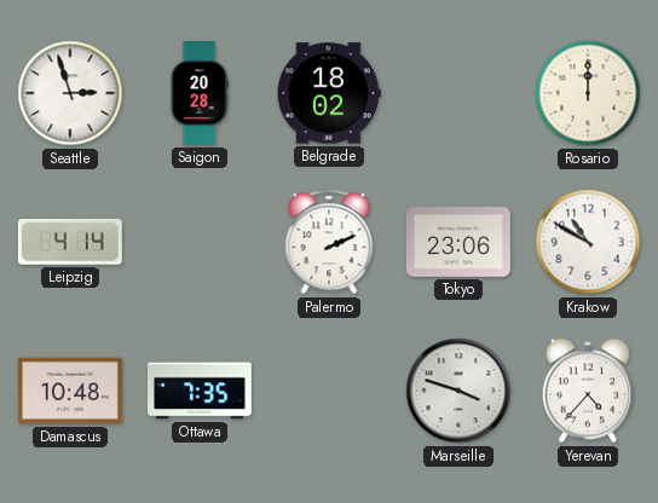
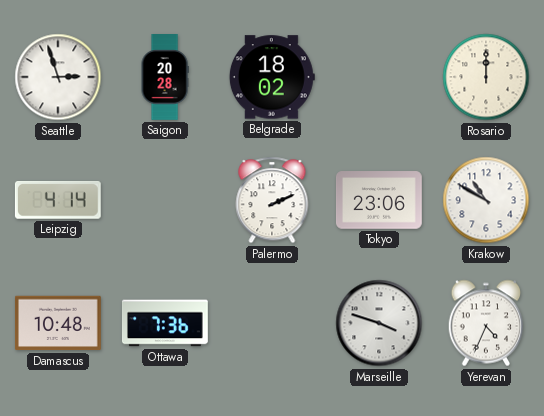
Ottawa: 7:35 -> 7:36 (165, 323)
Yerevan: 4:37 -> 4:34 (486, 323)
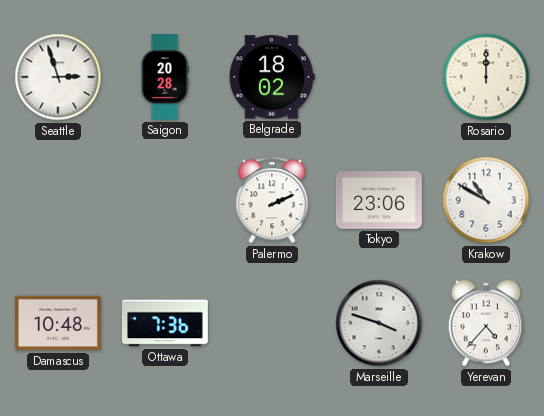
Leipzig: 4:14 -> none (58, 201)
Yerevan: 4:34 -> 4:37 (486, 323)
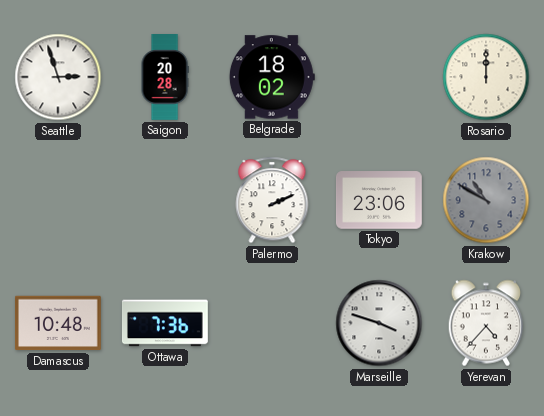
Krakow dial: white -> grey (486, 200)
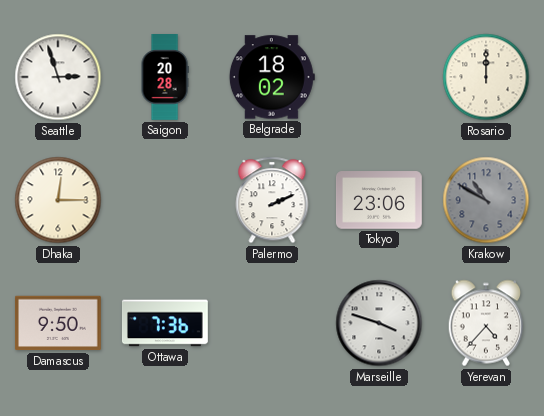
Dhaka: none -> 12:15 (58, 200)
Damascus: 10:48 -> 9:50 (58, 323)
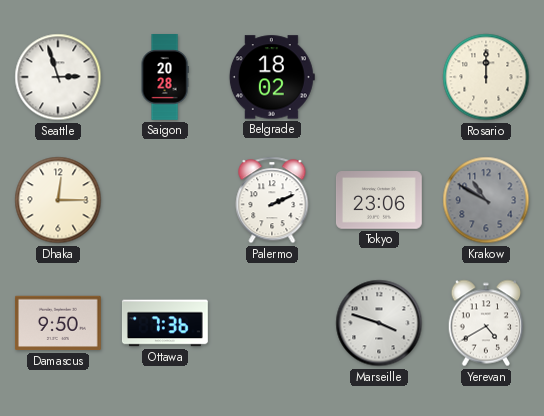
Yerevan: 4:37 -> 4:40 (486, 323)
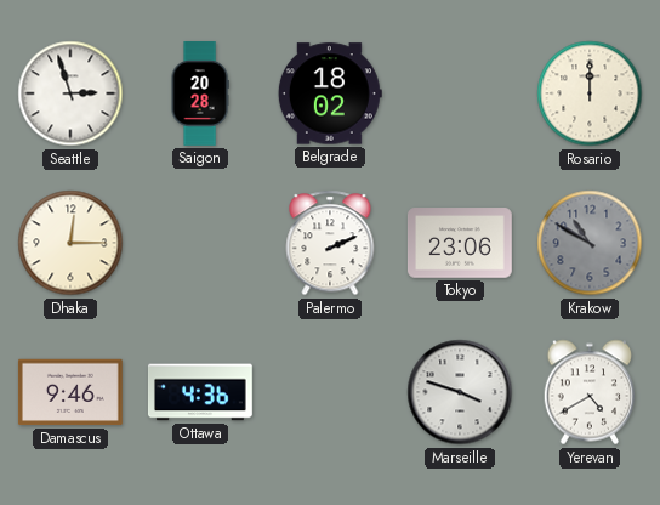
Damascus: 9:50 -> 9:46 (70, 392)
Ottawa: 7:36 -> 4:36 (200, 392)
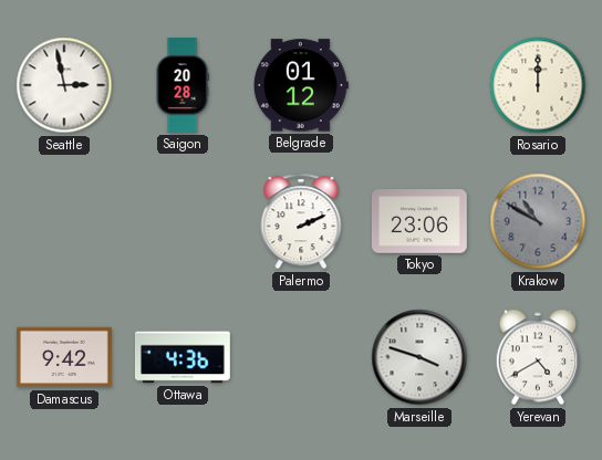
Seattle: 2:57 -> 2:58 (64, 85)
Belgrade: 18:02 -> 01:12 (301, 85)
Dhaka: 12:15 -> none (70, 243)
Damascus: 9:46 -> 9:42 (64, 357)
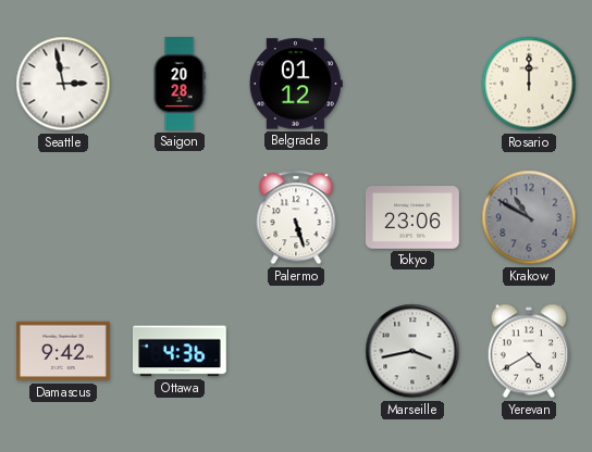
Palermo: 2:11 -> 5:27 (296, 217)
Marseille: 3:48 -> 3:43 (412, 351)
